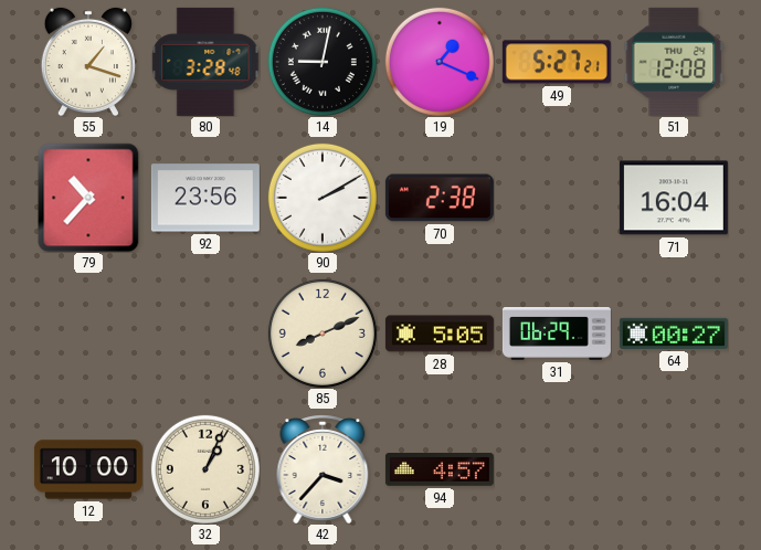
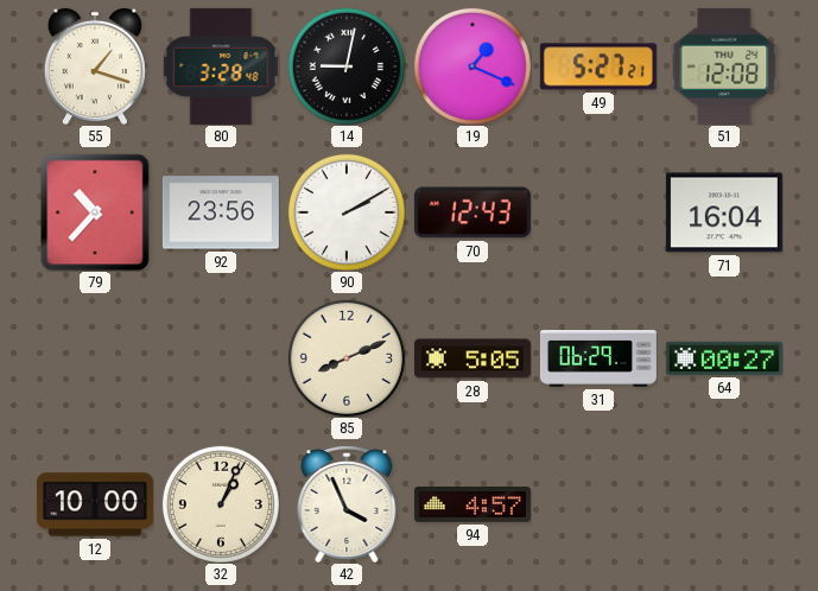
70: 2:38 -> 12:43 (473, 212)
42: 3:37 -> 3:56 (347, 504)
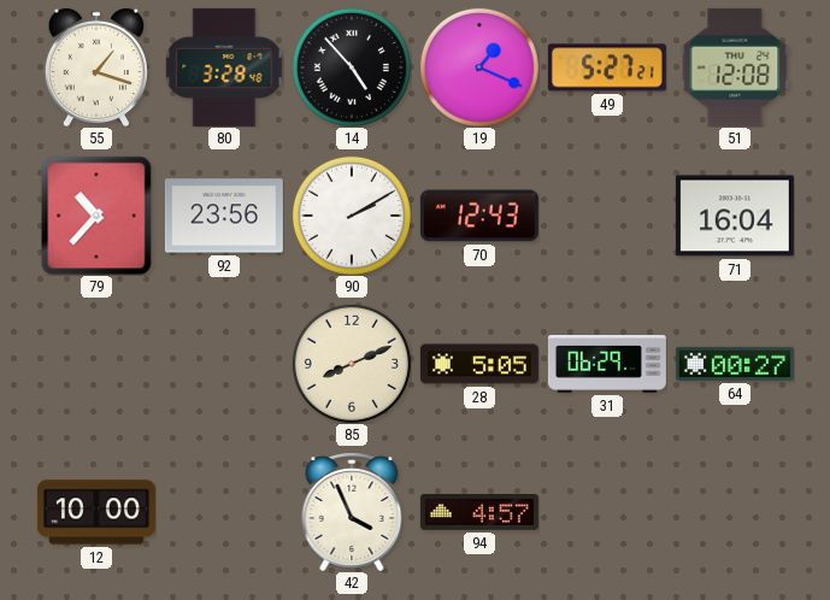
14: 9:02 -> 4:53 (352, 67)
32: 1:04 -> none (221, 504)
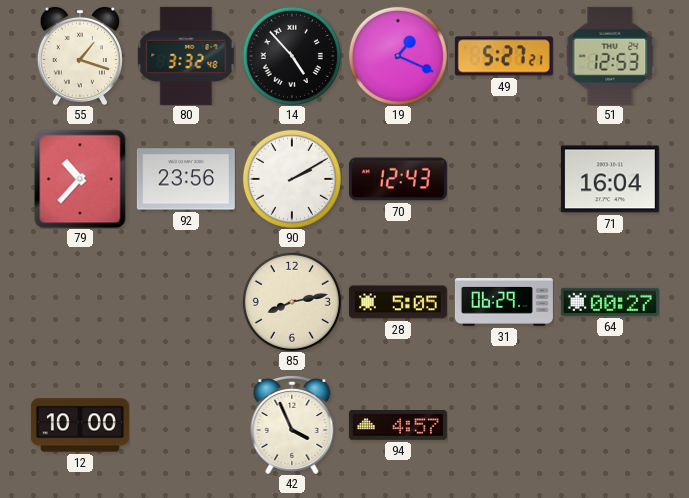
80: 3:28 -> 3:32 (186, 56)
51: 12:08 -> 12:53 (610, 56)
85: 8:11 -> 8:13 (292, 302)
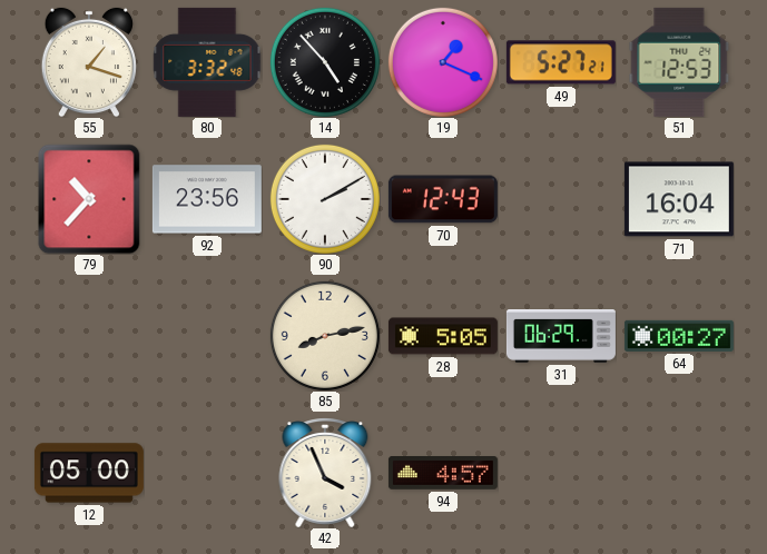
12: 10:00 -> 05:00 (89, 473)
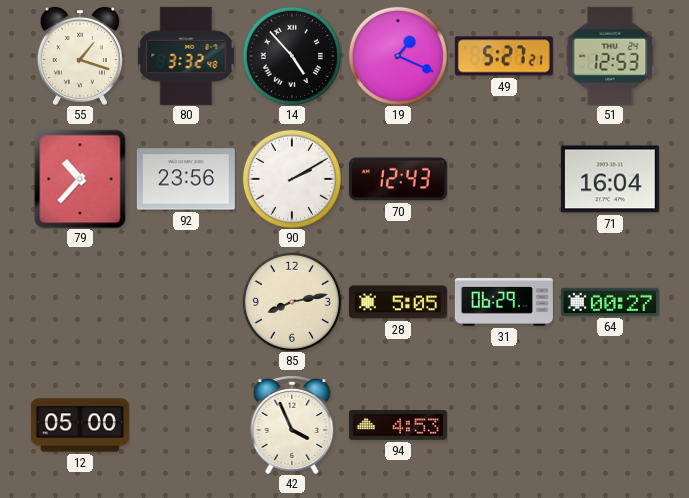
94: 4:57 -> 4:53 (398, 426)
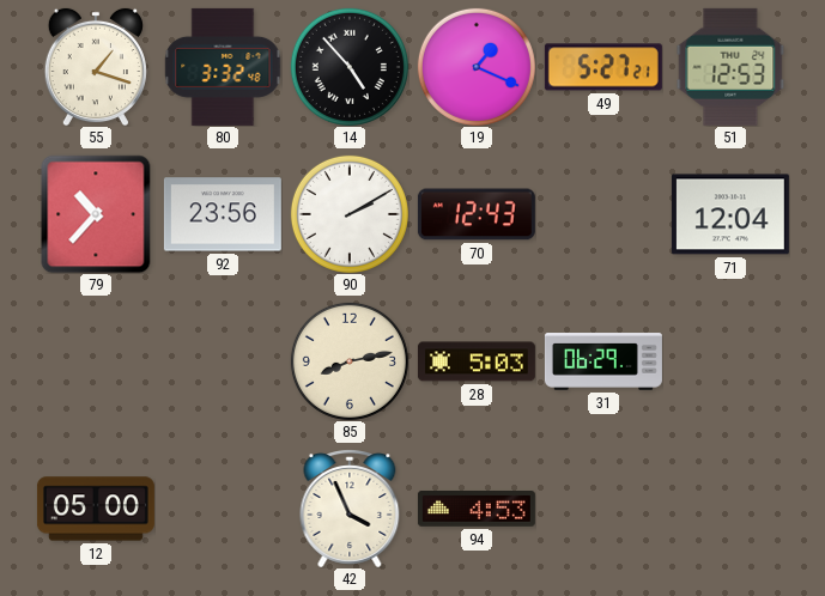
71: 16:04 -> 12:04 (730, 214)
28: 5:05 -> 5:03 (477, 361)
64: 00:27 -> none (610, 302)
